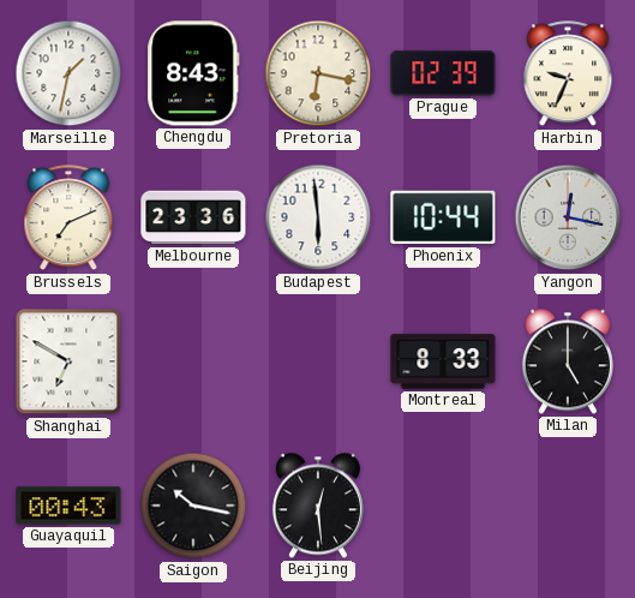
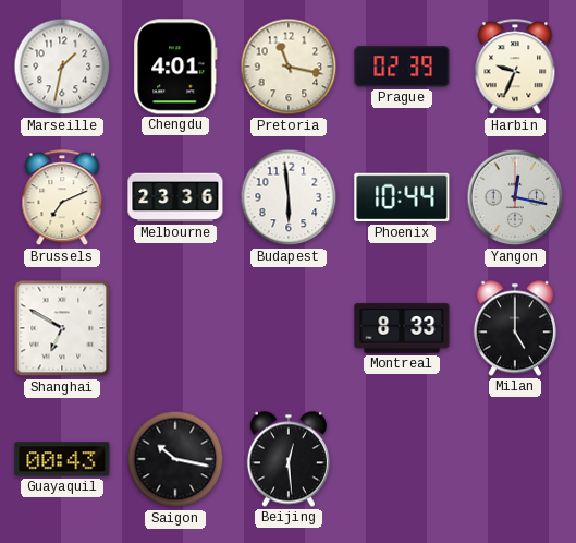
Chengdu: 8:43 -> 4:01 (175, 67)
Pretoria: 6:17 -> 11:17 (289, 67)
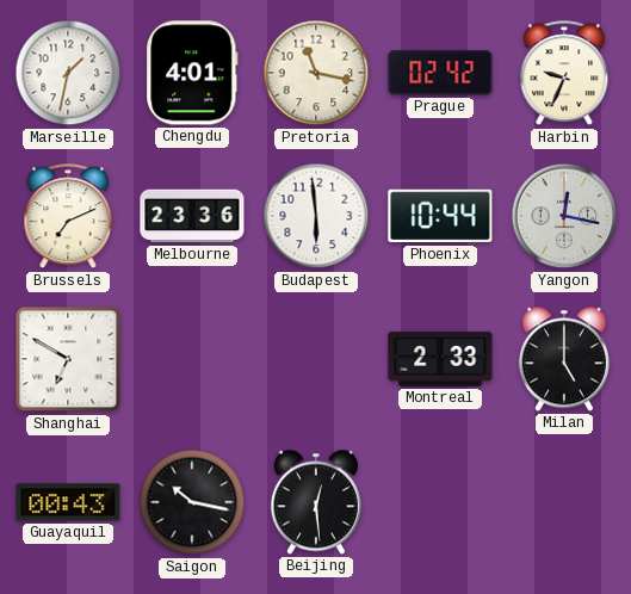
Prague: 02:39 -> 02:42 (440, 73)
Montreal: 8:33 -> 2:33 (440, 359)
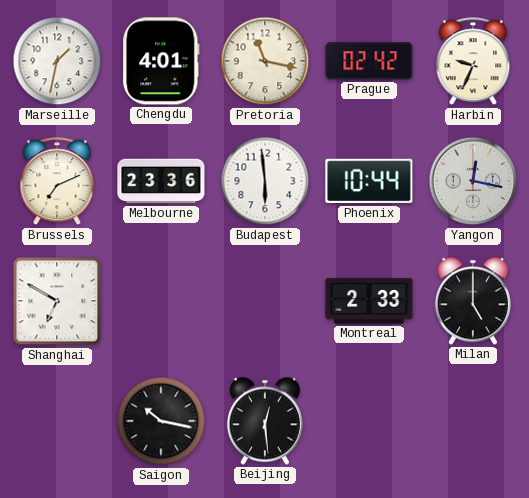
Guayaquil: 00:43 -> none (68, 502)
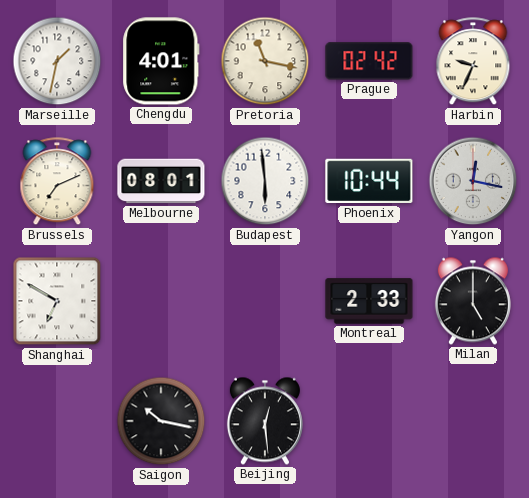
Melbourne: 23:36 -> 08:01 (161, 181)
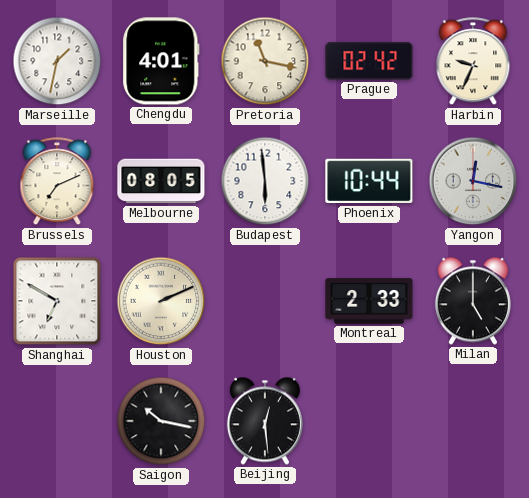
Melbourne: 08:01 -> 08:05 (161, 181)
Houston: none -> 2:11 (161, 301)
